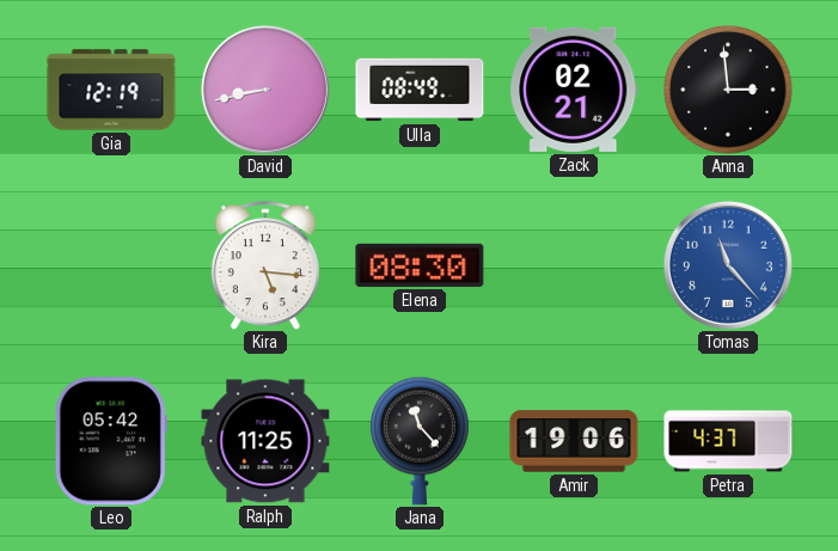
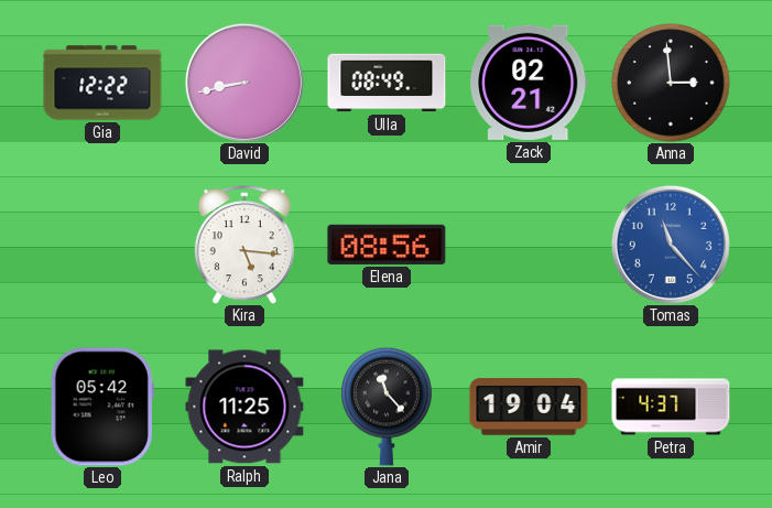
Gia: 12:19 -> 12:22 (102, 83)
Elena: 08:30 -> 08:56 (387, 245)
Amir: 19:06 -> 19:04 (529, 407)
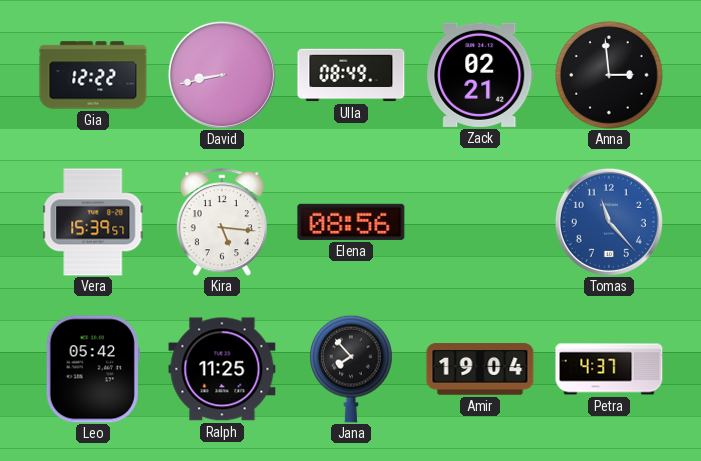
Vera: none -> 15:39 (93, 222)
Jana: 11:23 -> 7:53 (351, 369)
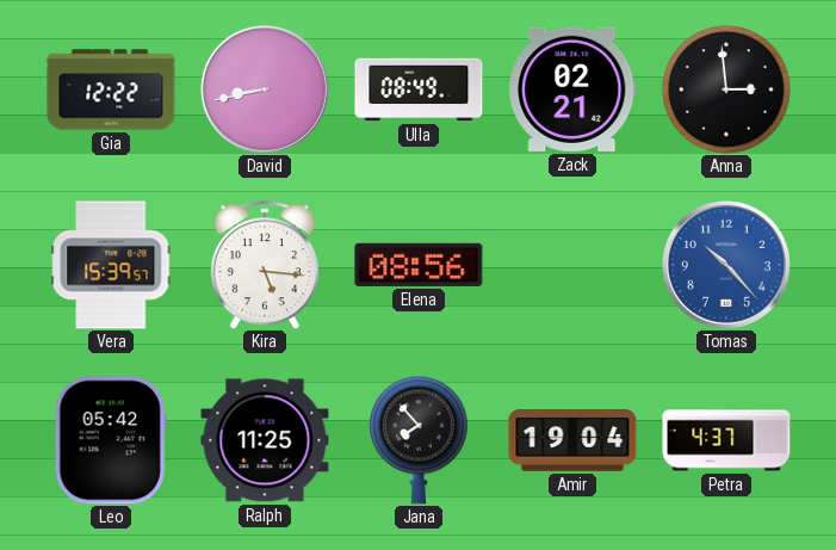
Tomas: 11:23 -> 10:23 (726, 265)
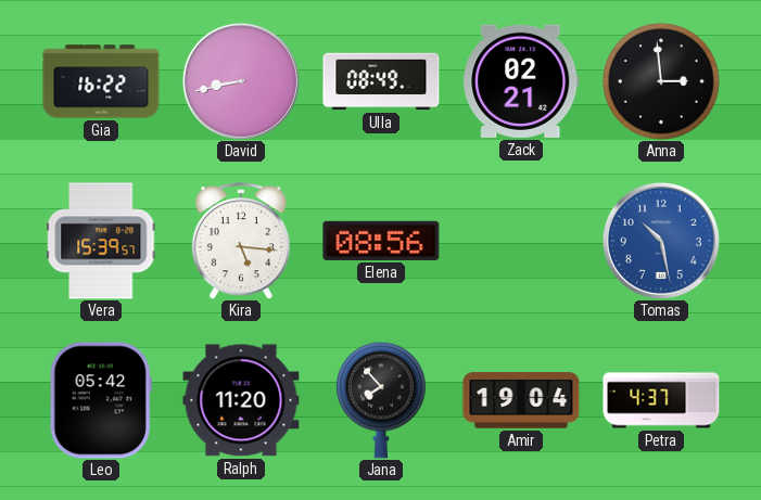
Gia: 12:22 -> 16:22 (101, 81)
Tomas: 10:23 -> 10:28 (661, 241)
Ralph: 11:25 -> 11:20 (241, 400)
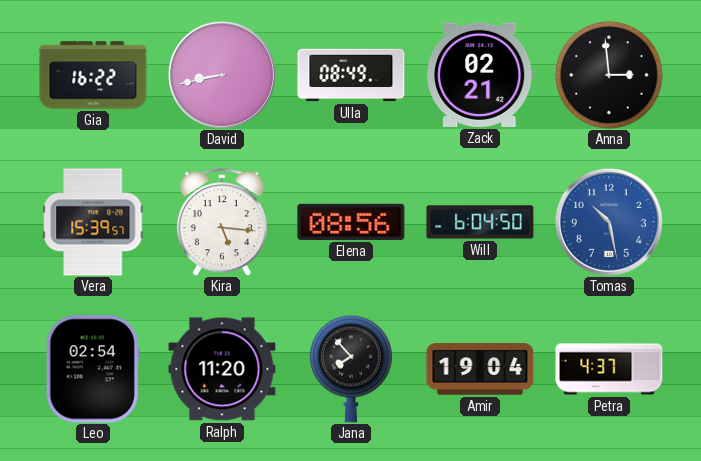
Will: none -> 6:04 (480, 222)
Leo: 05:42 -> 02:54 (93, 369)
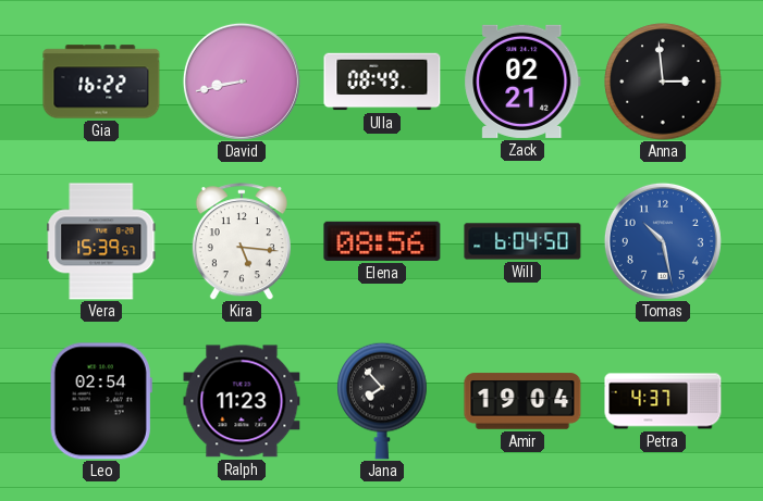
Ralph: 11:20 -> 11:23 (242, 401)
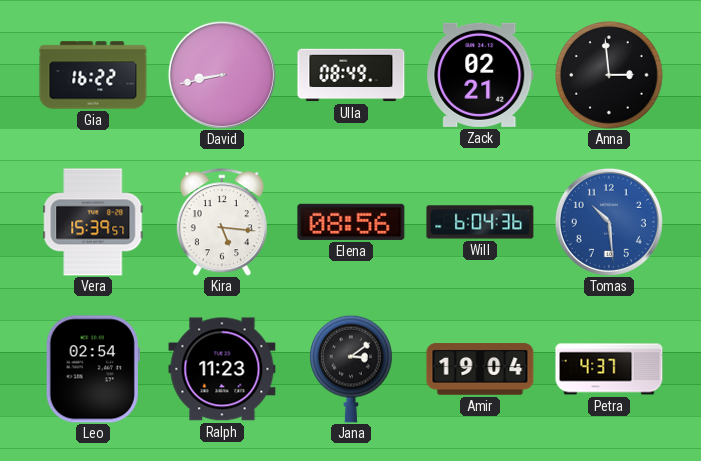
Will: 6:04:50 -> 6:04:36 (480, 222)
Tomas: 10:28 -> 10:29 (609, 222)
Jana: 7:53 -> 3:09 (351, 369)
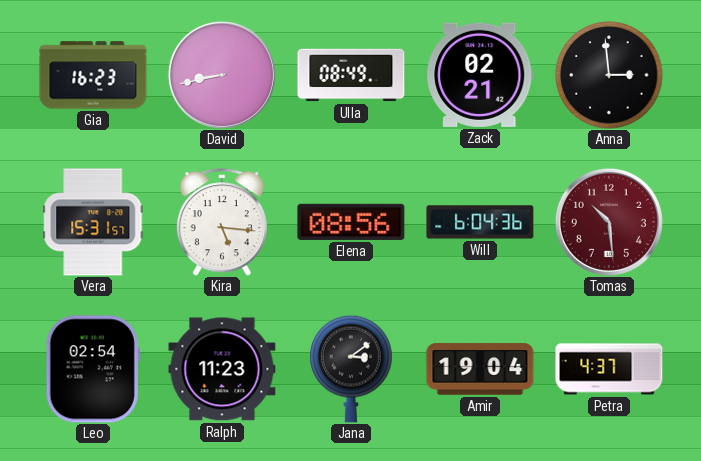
Gia: 16:22 -> 16:23 (93, 75)
Vera: 15:39 -> 15:31 (93, 222)
Tomas dial: blue -> burgundy (609, 222)
